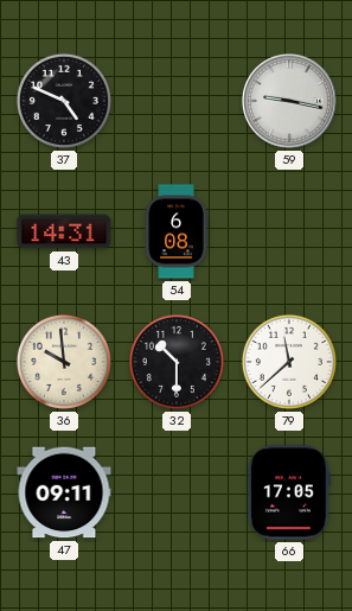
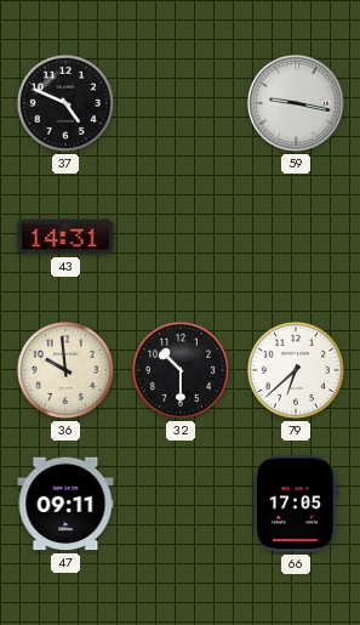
54: 6:08 -> none (177, 231)
79: 11:38 -> 6:38 (296, 370)
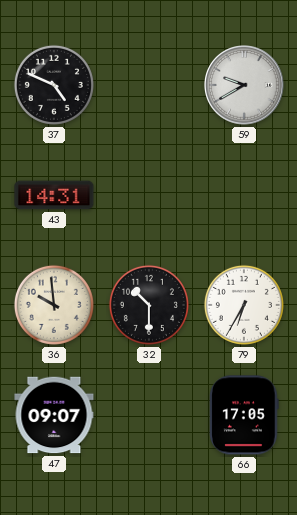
59: 9:17 -> 9:40 (245, 86)
79: 6:38 -> 6:35 (244, 305)
47: 09:11 -> 09:07 (54, 415)
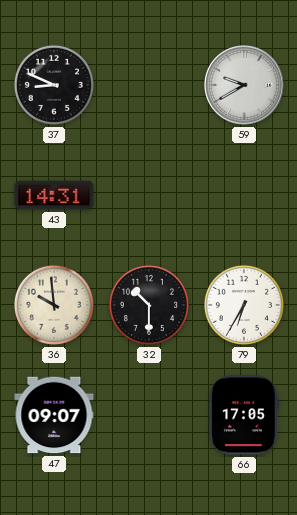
37: 4:49 -> 8:49 (54, 85)
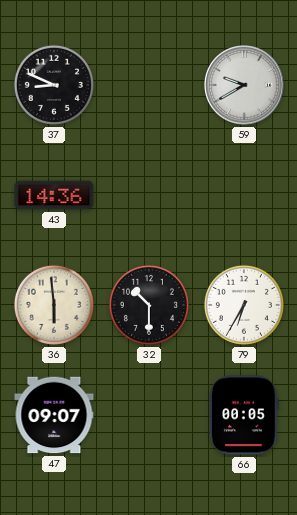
43: 14:31 -> 14:36 (54, 195)
36: 9:59 -> 5:59 (54, 305)
66: 17:05 -> 00:05 (244, 415)
